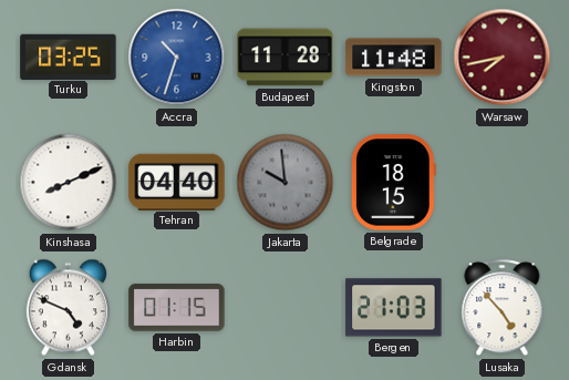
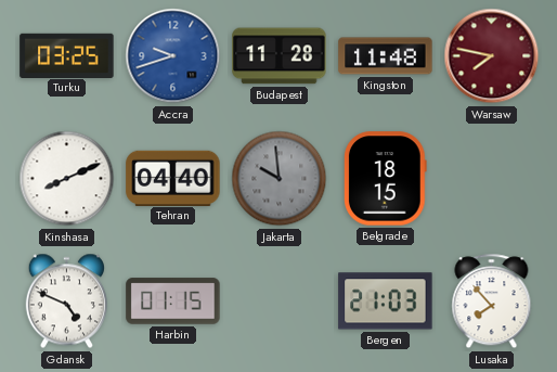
Accra: 10:33 -> 9:42 (173, 56)
Warsaw: 7:43 -> 7:47 (492, 56)
Lusaka: 4:53 -> 7:53 (492, 302)
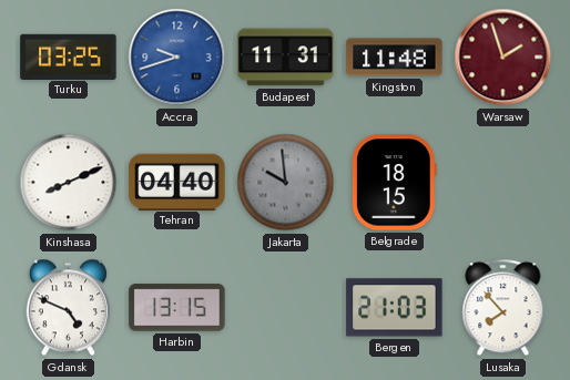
Budapest: 11:28 -> 11:31 (286, 58)
Warsaw: 7:47 -> 1:57 (503, 58)
Harbin: 01:15 -> 13:15 (177, 308)
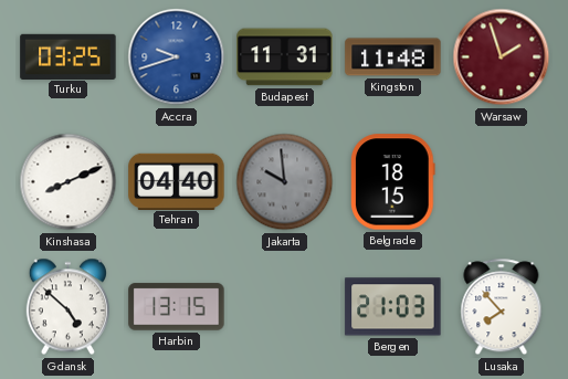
Gdansk: 4:49 -> 4:52 (67, 307)
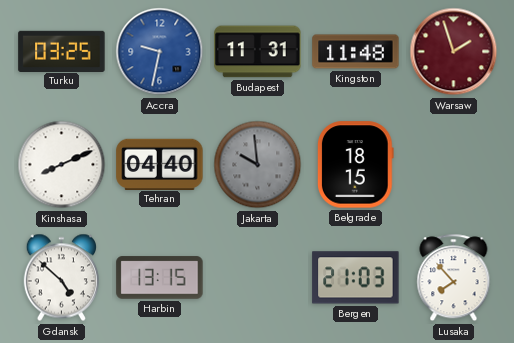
Accra: 9:42 -> 9:32 (160, 52)
